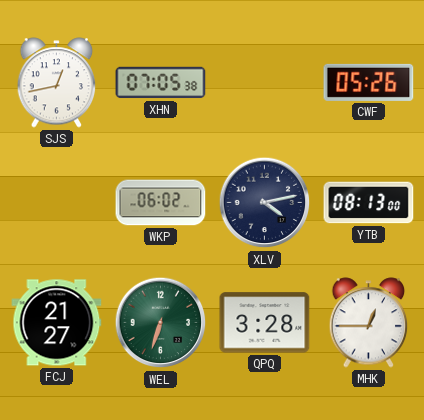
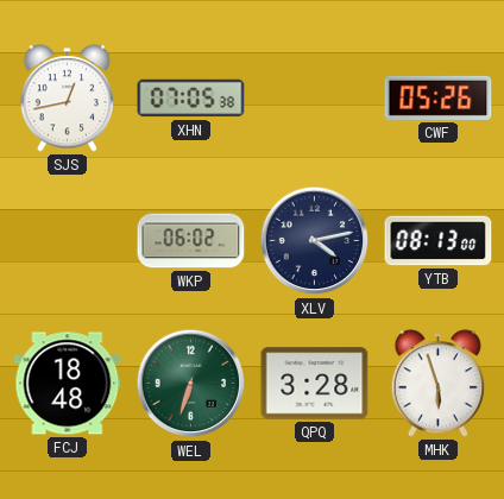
FCJ: 21:27 -> 18:48 (68, 384)
MHK: 12:45 -> 5:57 (439, 384)
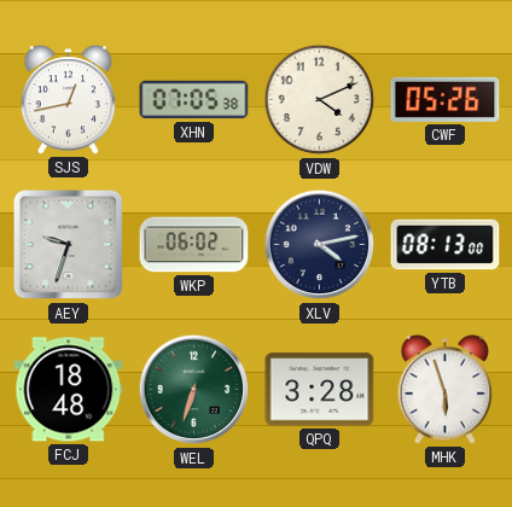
VDW: none -> 4:11 (320, 100)
AEY: none -> 9:33 (69, 245)
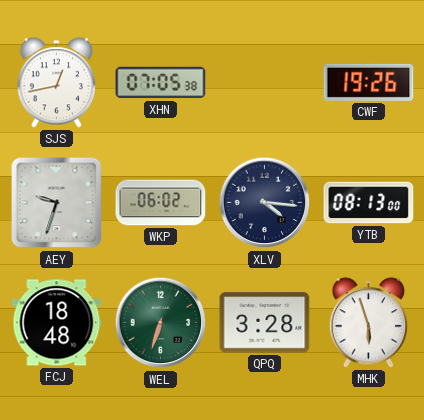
VDW: 4:11 -> none (320, 100)
CWF: 05:26 -> 19:26 (369, 82)
XLV: 4:13 -> 4:16 (265, 203)
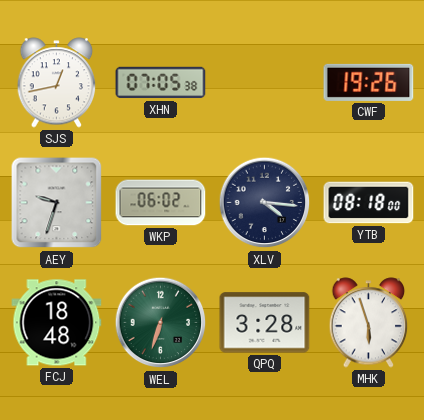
YTB: 08:13 -> 08:18 (369, 203)
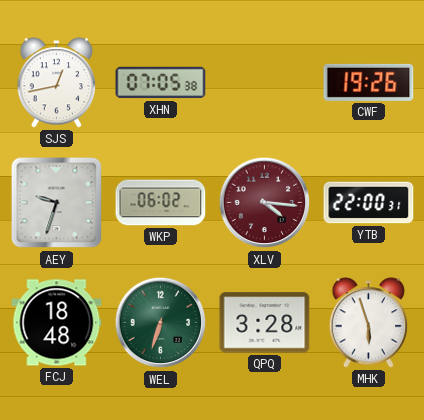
XLV dial: navy -> burgundy (265, 203)
YTB: 08:18 -> 22:00 (369, 203)
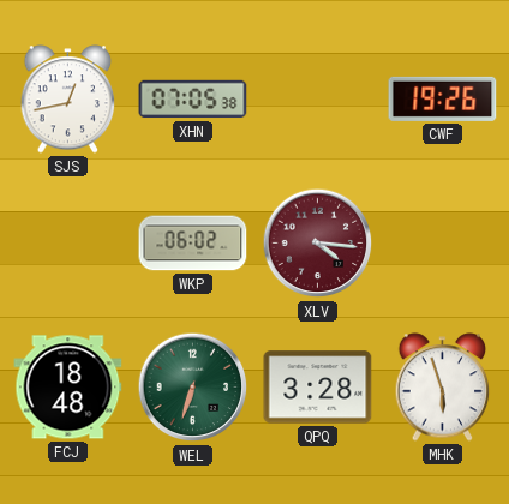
AEY: 9:33 -> none (57, 203)
YTB: 22:00 -> none (369, 203)
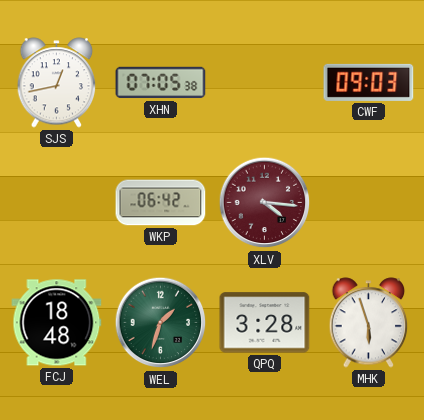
CWF: 19:26 -> 09:03 (369, 82)
WKP: 06:02 -> 06:42 (161, 203)
WEL: 6:33 -> 1:33 (161, 323)
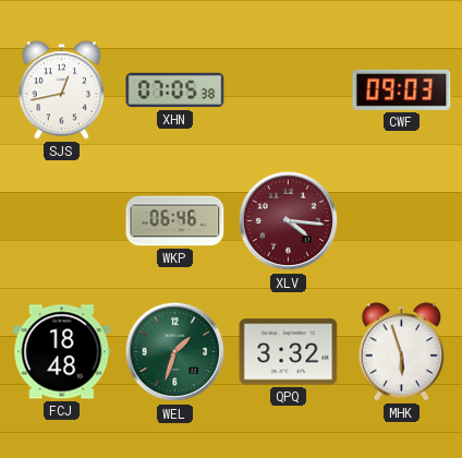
WKP: 06:42 -> 06:46 (175, 221)
QPQ: 3:28 -> 3:32 (289, 352)
